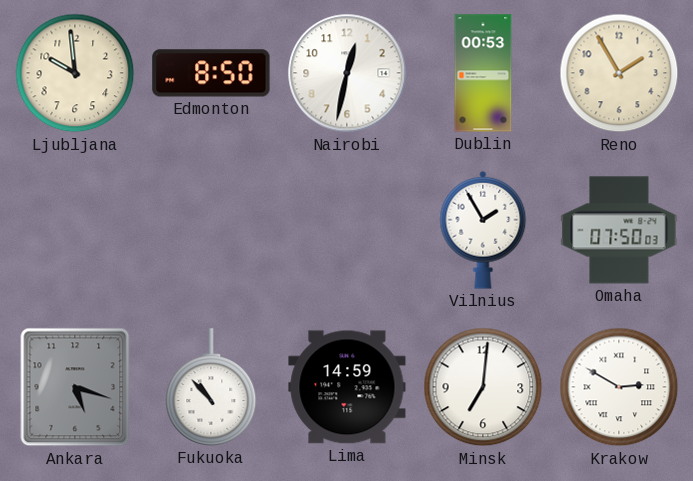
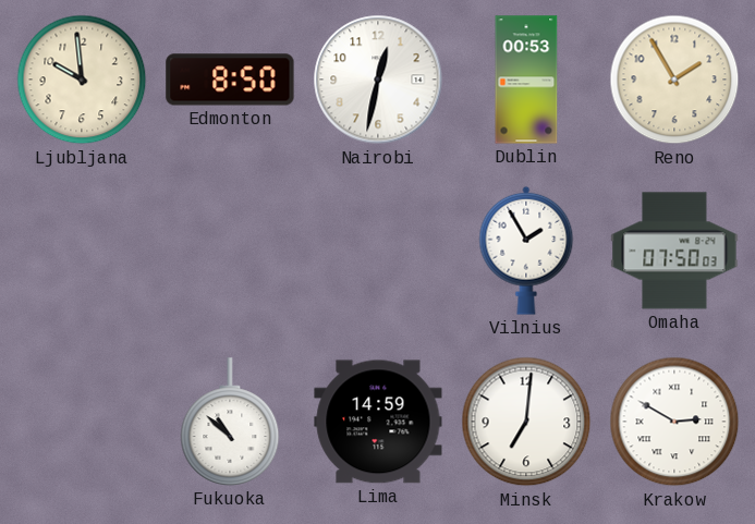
Ankara: 5:18 -> none (75, 387)
Fukuoka: 10:53 -> 10:52 (230, 422)
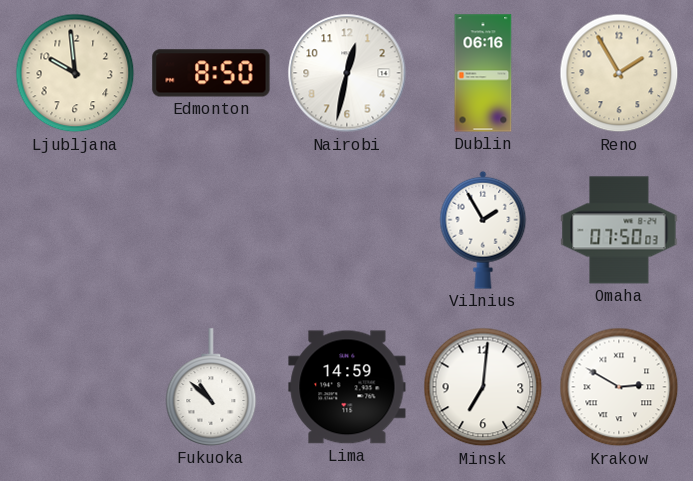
Dublin: 00:53 -> 06:16 (483, 73)
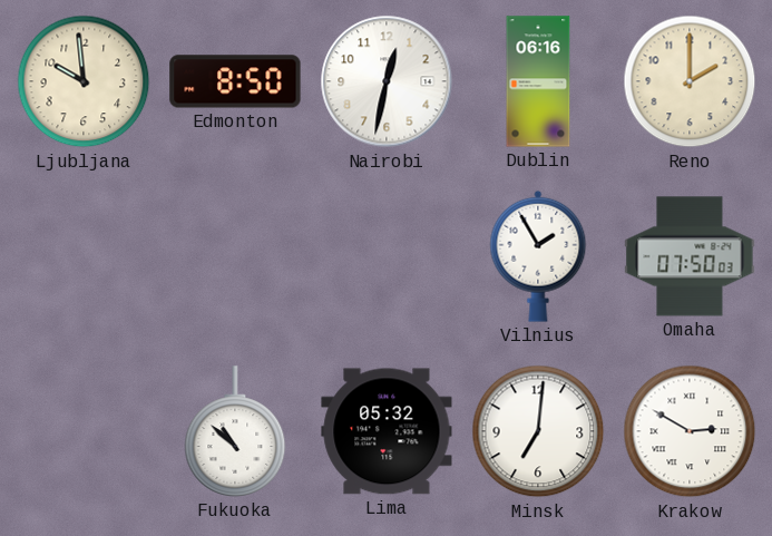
Reno: 1:55 -> 2:00 (690, 81)
Lima: 14:59 -> 05:32 (387, 431)
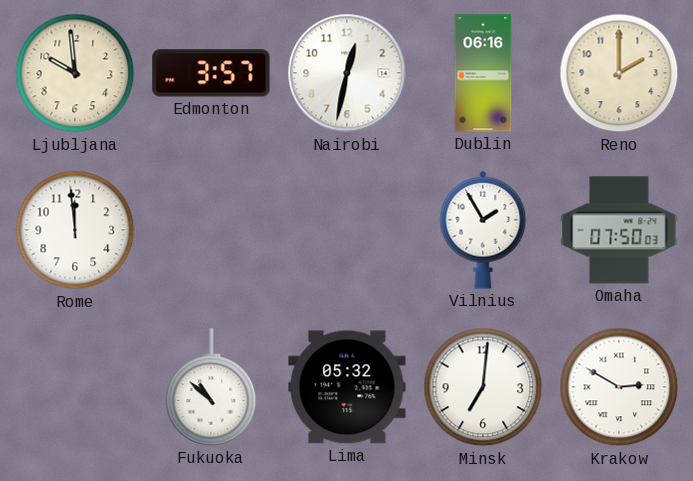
Edmonton: 8:50 -> 3:57 (211, 73)
Rome: none -> 11:59 (75, 230)
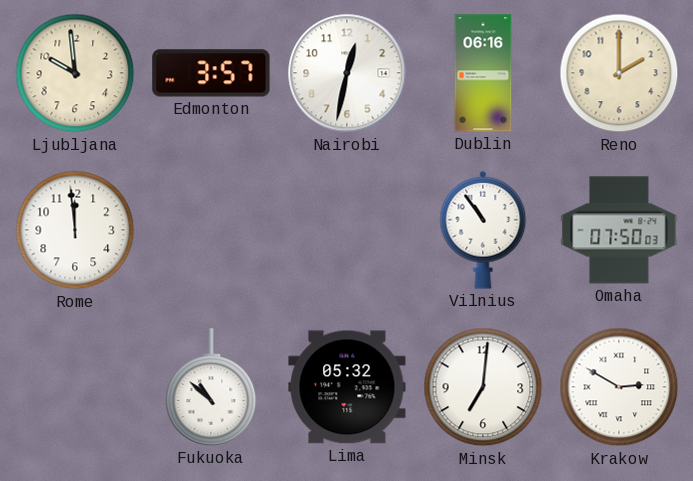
Vilnius: 1:55 -> 10:54 (483, 230)
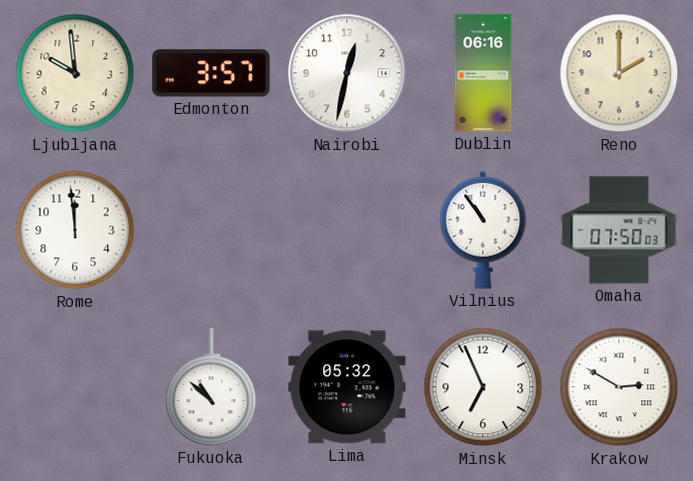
Minsk: 7:01 -> 6:56 (483, 387)
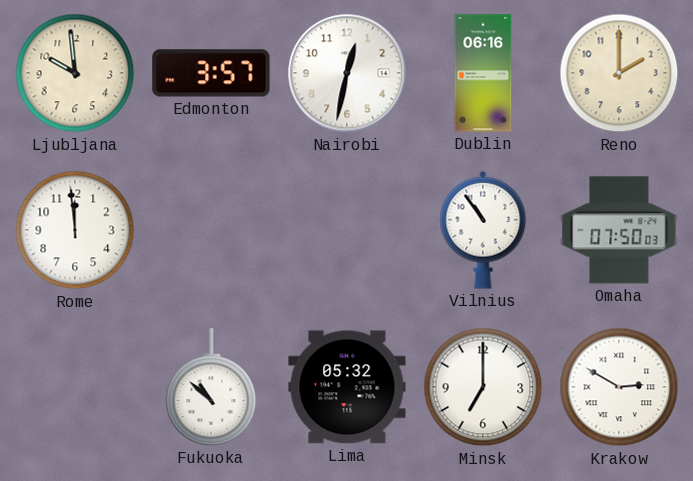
Minsk: 6:56 -> 7:00 (483, 387)
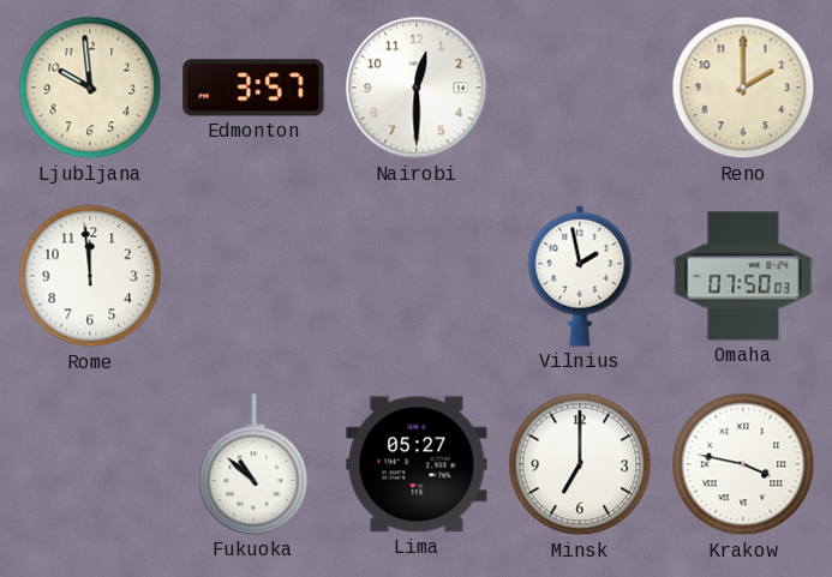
Nairobi: 12:32 -> 12:30 (417, 88)
Dublin: 06:16 -> none (483, 73)
Vilnius: 10:54 -> 1:58 (580, 276)
Lima: 05:32 -> 05:27 (417, 464)
Krakow: 2:50 -> 3:47 (743, 464)
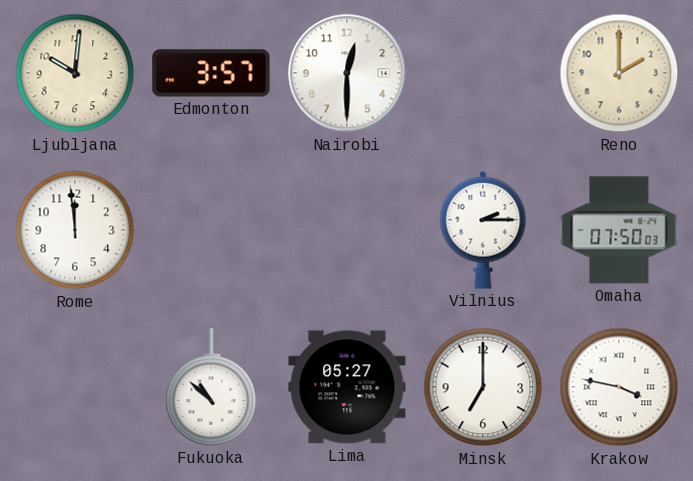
Ljubljana: 9:59 -> 10:01 (75, 73)
Vilnius: 1:58 -> 2:15 (483, 230)
